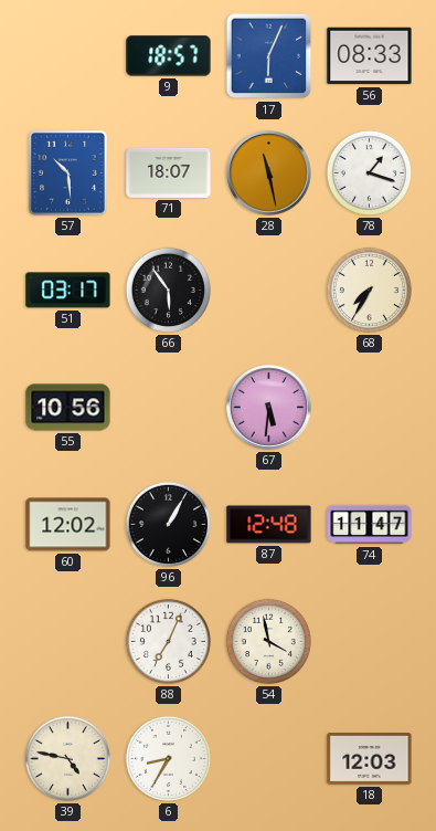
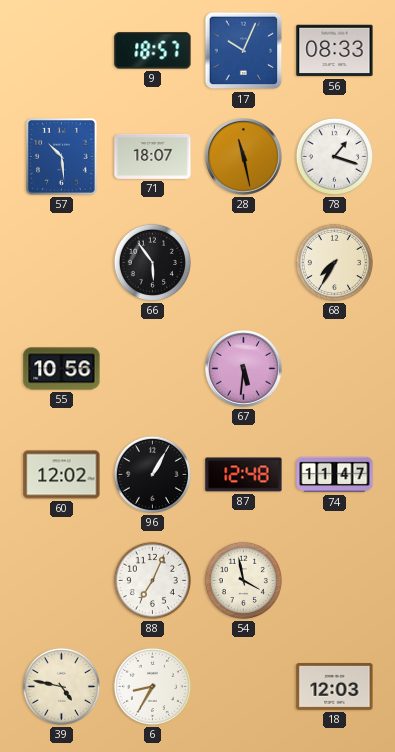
17: 6:04 -> 10:04 (244, 51)
51: 03:17 -> none (68, 291)
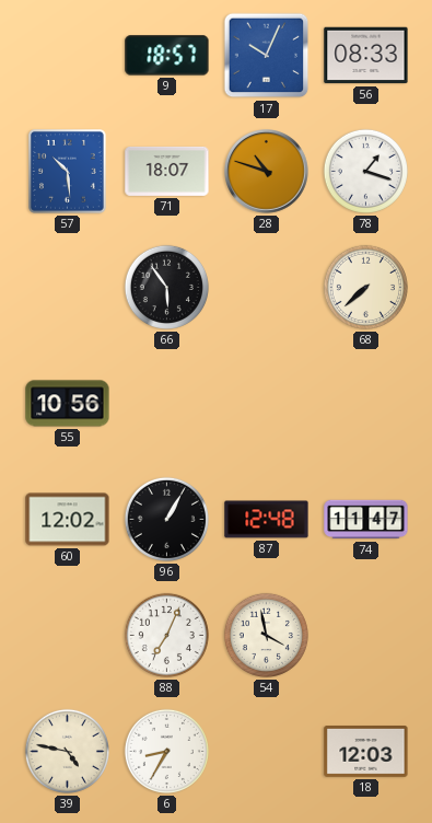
28: 11:28 -> 10:48 (267, 172)
68: 7:35 -> 7:38 (365, 287)
67: 5:31 -> none (244, 369)
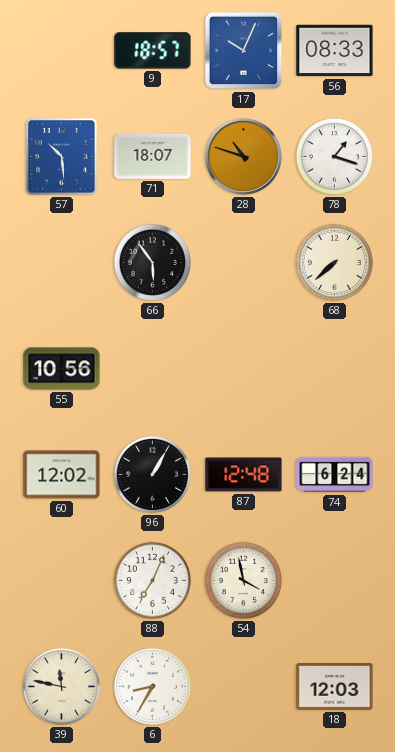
74: 11:47 -> 6:24 (335, 475)
39: 4:47 -> 11:47 (61, 686)
